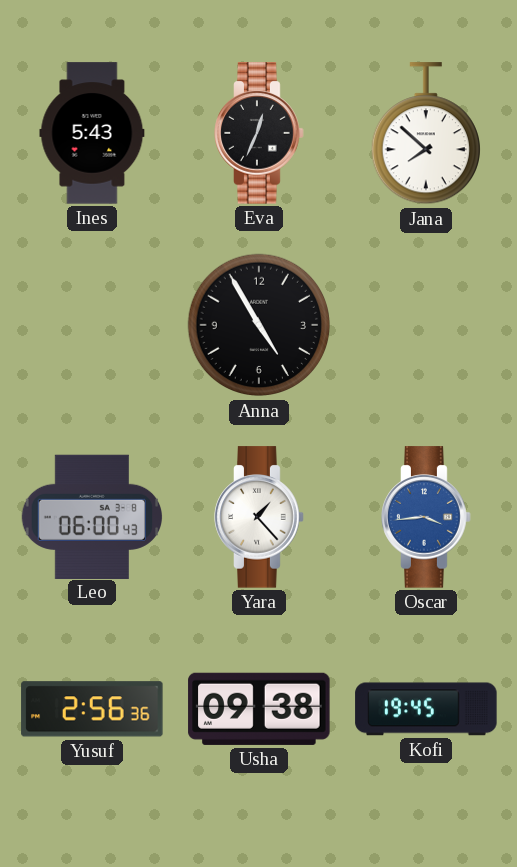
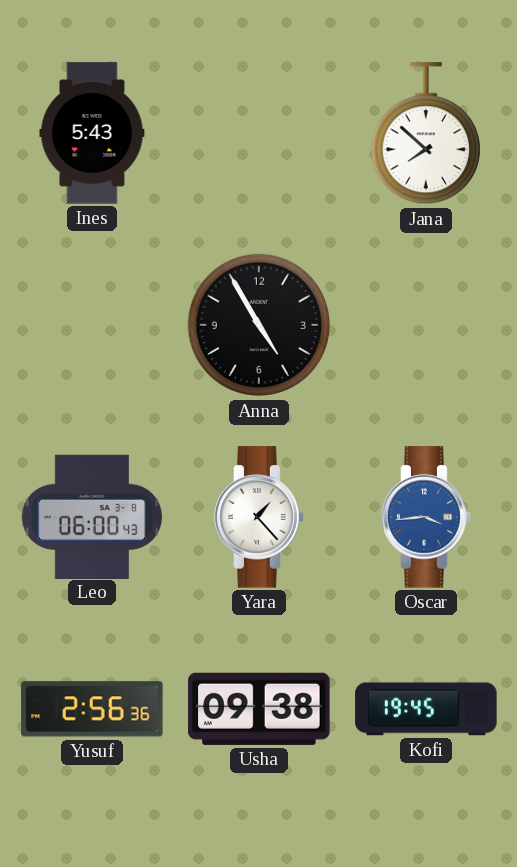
Eva: 12:34 -> none (259, 133)
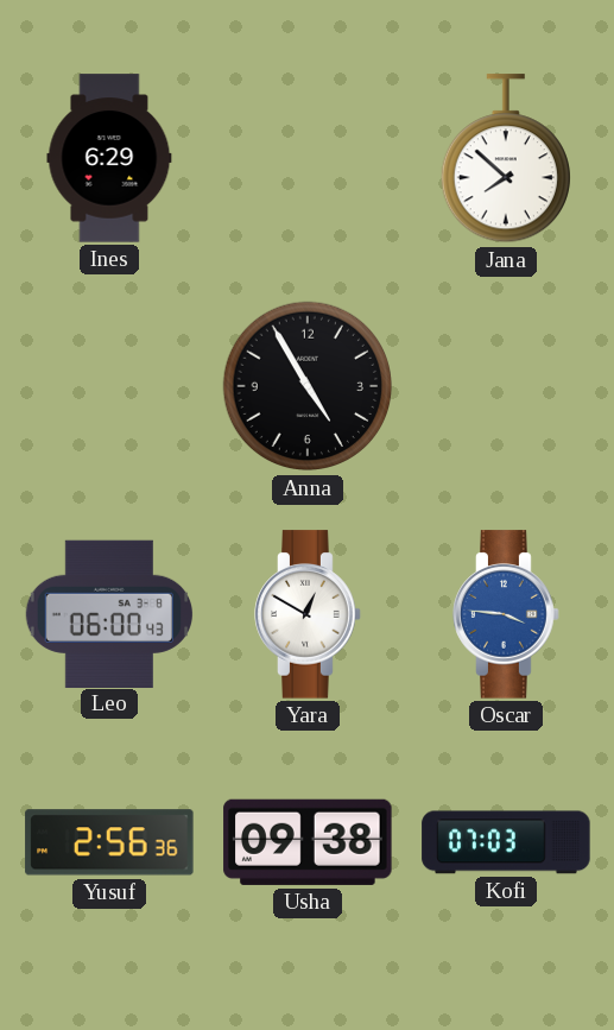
Ines: 5:43 -> 6:29 (109, 158)
Yara: 1:23 -> 12:50 (308, 614)
Oscar: 3:44 -> 3:46 (506, 614)
Kofi: 19:45 -> 07:03 (506, 842)
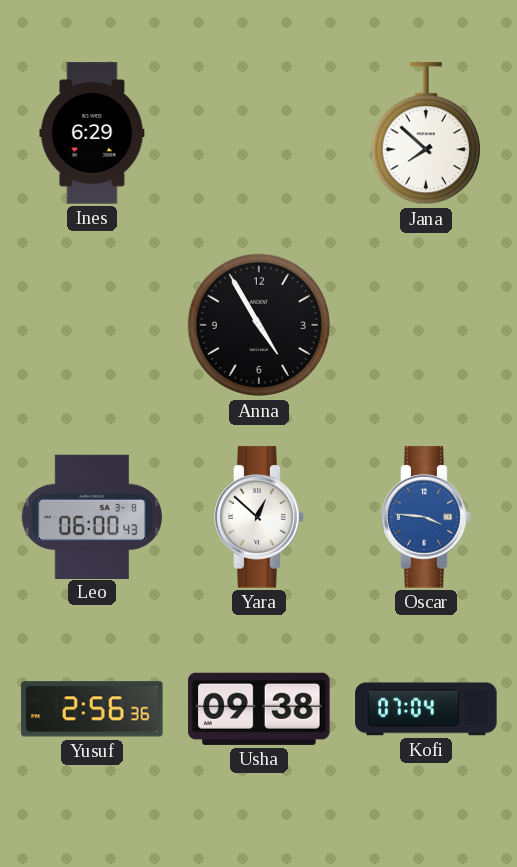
Yara: 12:50 -> 12:52 (259, 517)
Kofi: 07:03 -> 07:04 (426, 709)
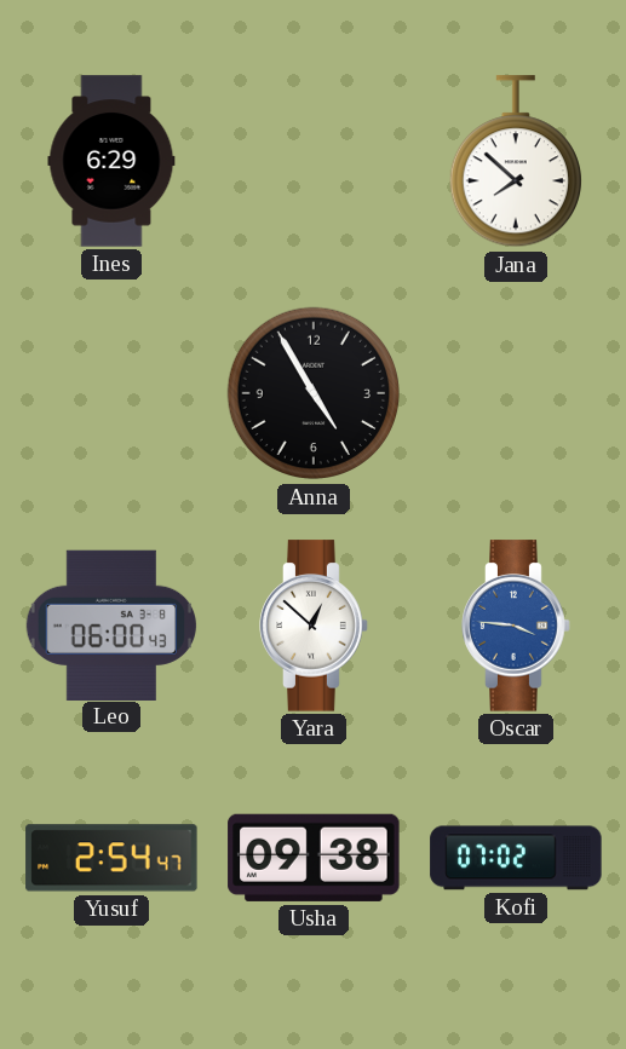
Yusuf: 2:56 -> 2:54 (111, 858)
Kofi: 07:04 -> 07:02 (516, 858)
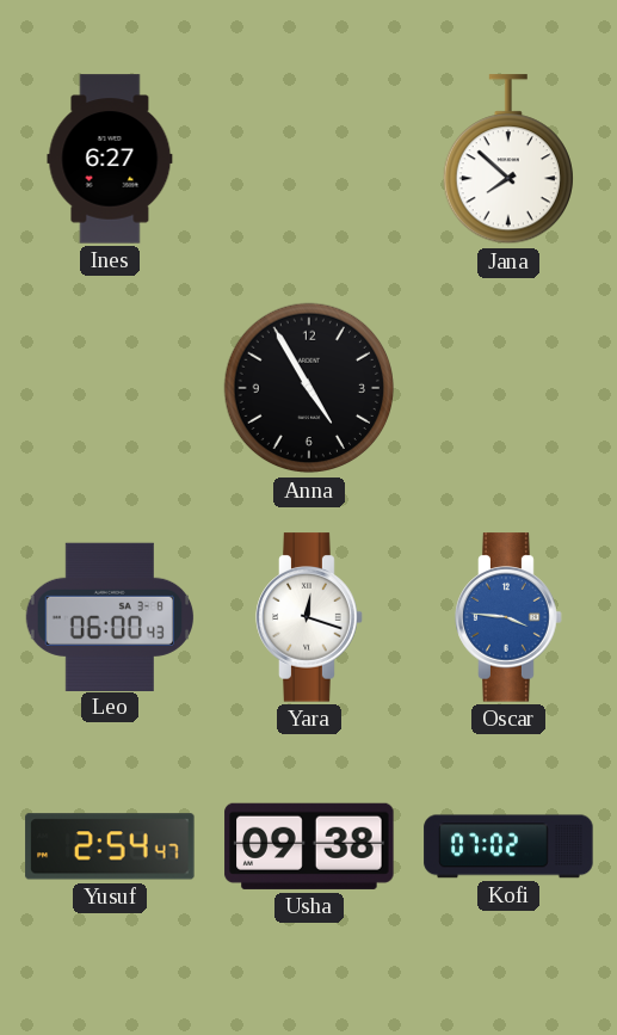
Ines: 6:29 -> 6:27 (110, 159)
Yara: 12:52 -> 12:18 (309, 617)
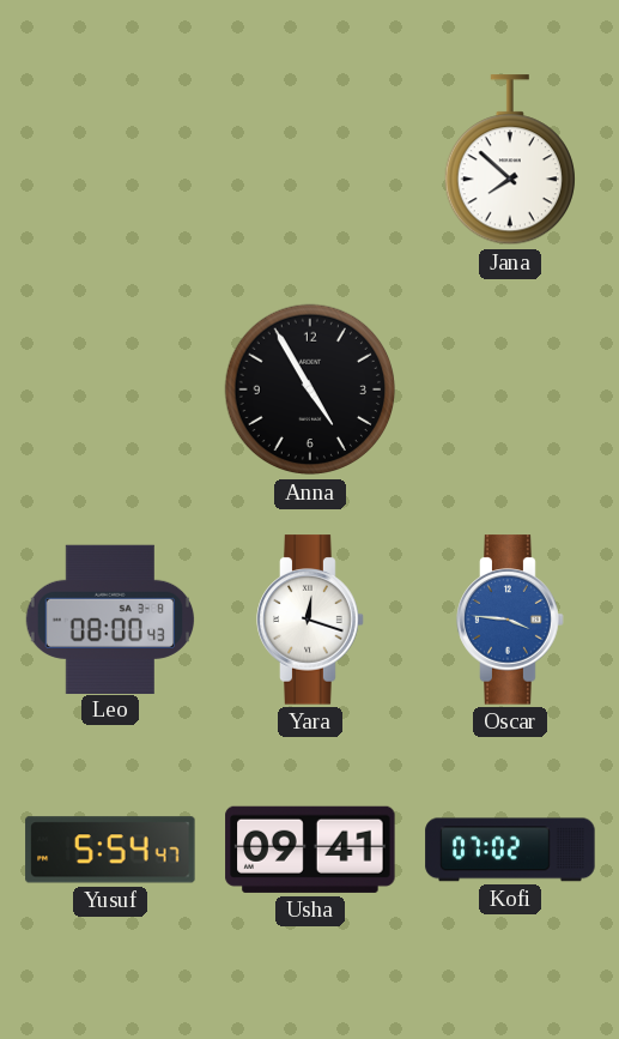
Ines: 6:27 -> none (110, 159)
Leo: 06:00 -> 08:00 (110, 618)
Yusuf: 2:54 -> 5:54 (110, 850)
Usha: 09:38 -> 09:41 (310, 850)
